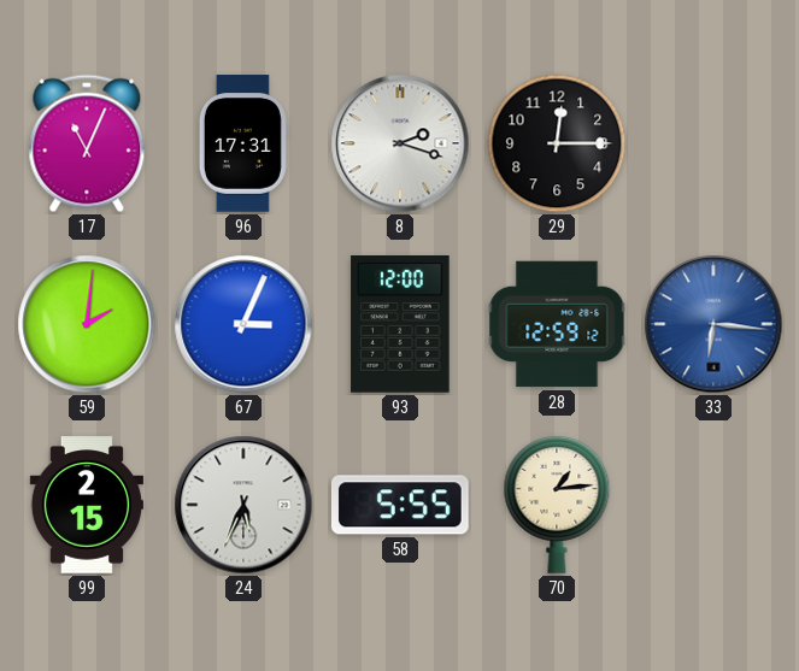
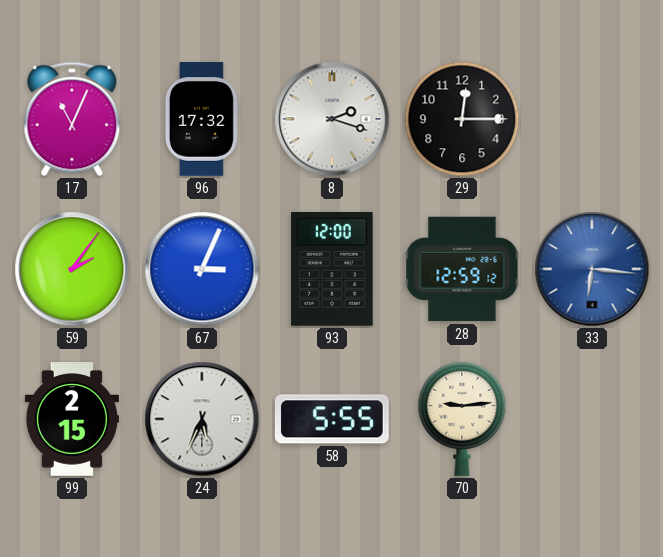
96: 17:31 -> 17:32 (202, 119)
59: 2:01 -> 2:06 (72, 269)
70: 1:14 -> 9:14 (462, 419)
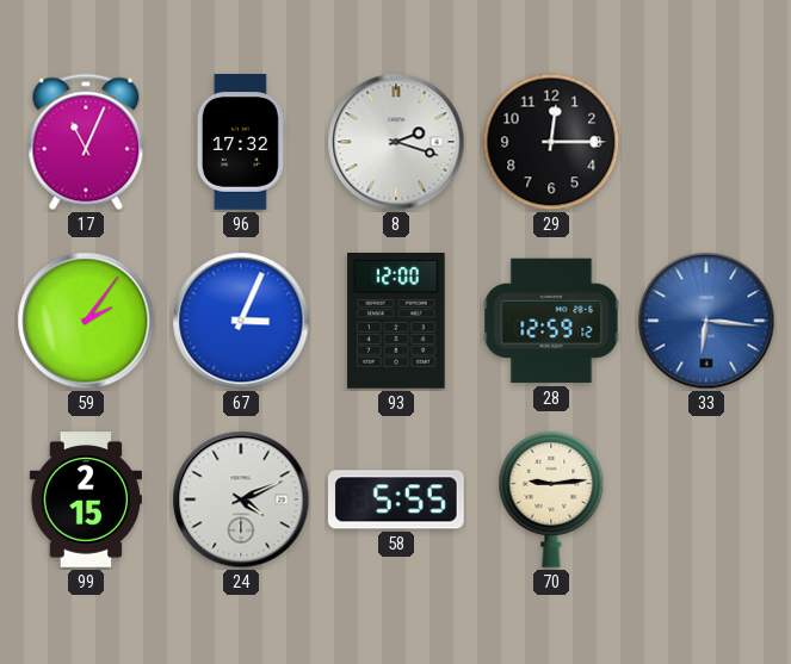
24: 5:34 -> 4:11 (241, 499)
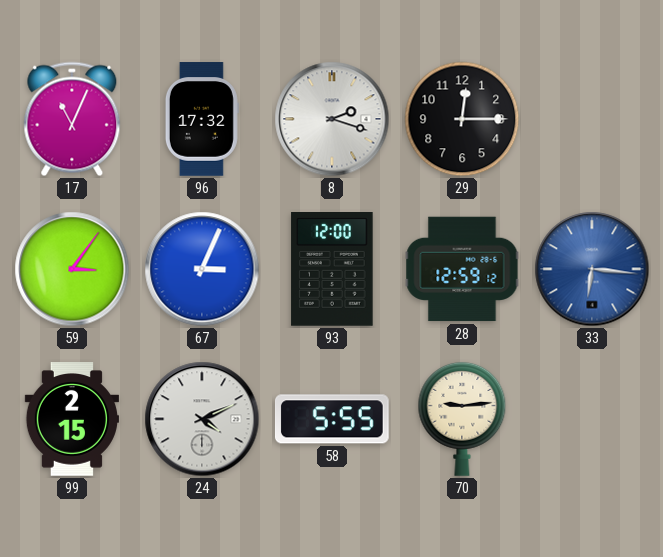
59: 2:06 -> 3:06 (72, 269)
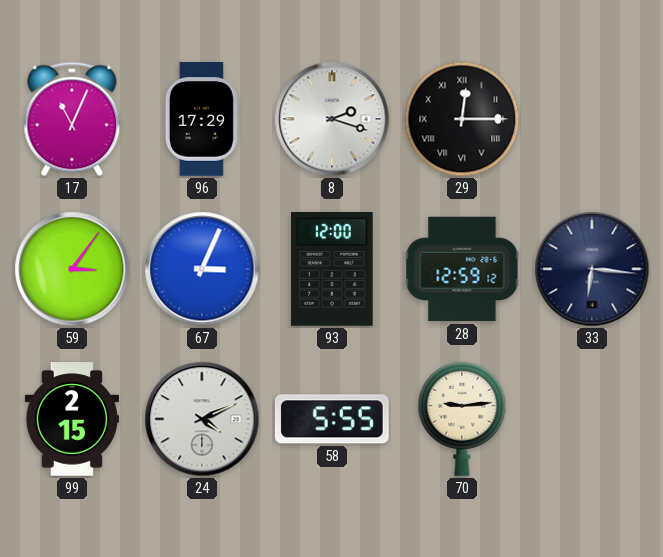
96: 17:32 -> 17:29 (202, 119)
29 numerals: Arabic -> Roman (462, 119)
33 dial: blue -> navy (592, 269)
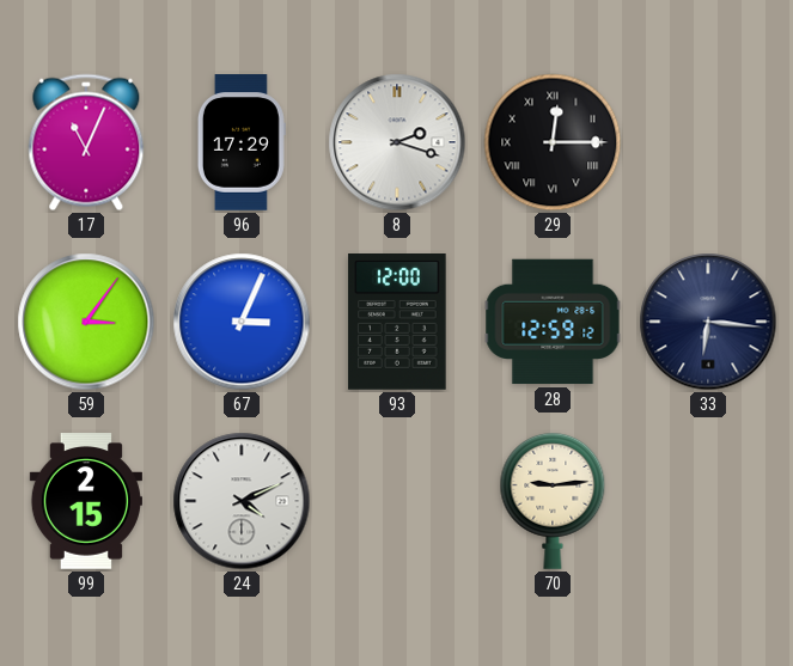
58: 5:55 -> none (332, 419)
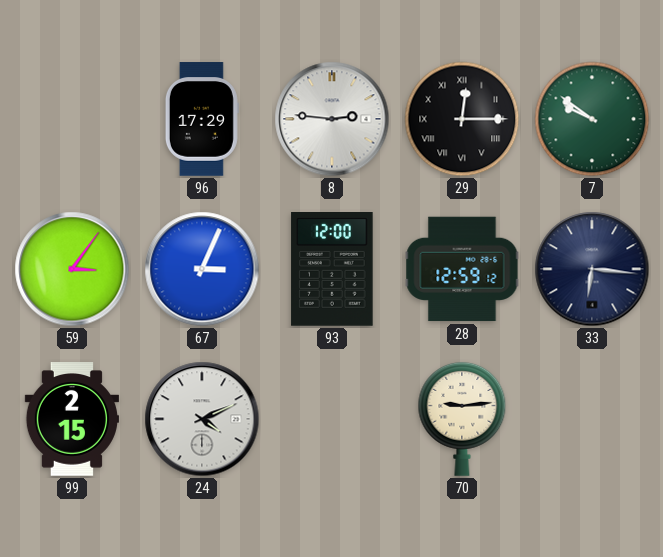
17: 11:04 -> none (86, 142)
8: 2:18 -> 2:46 (332, 119)
7: none -> 9:51 (592, 119)
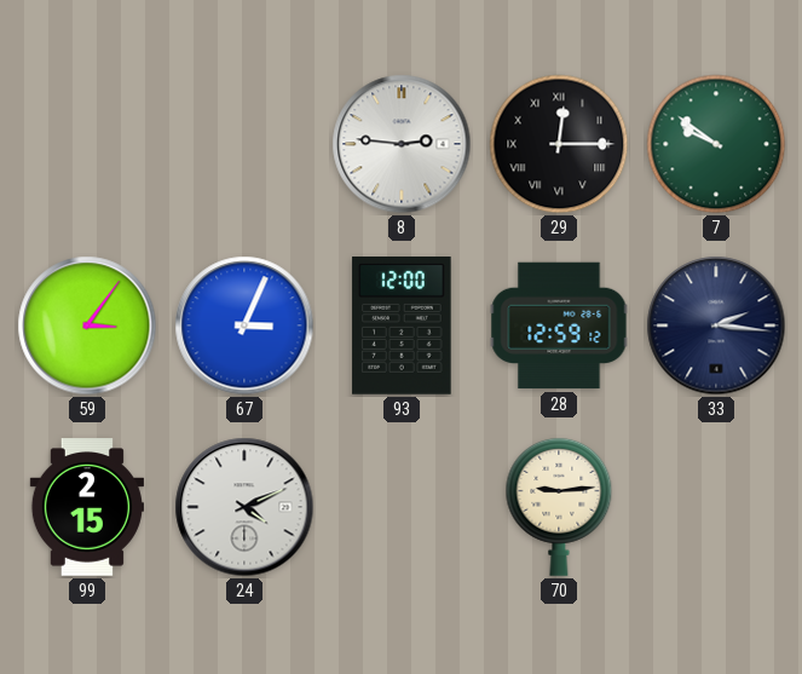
96: 17:29 -> none (202, 119)
33: 6:16 -> 2:16 (716, 326)
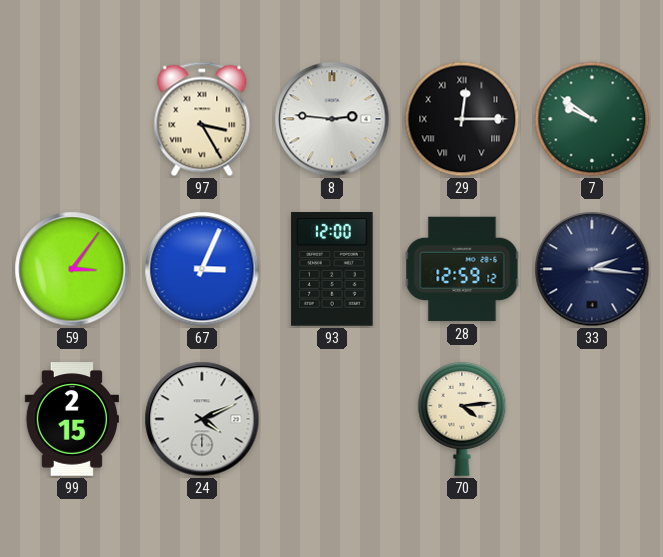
97: none -> 3:25 (202, 119)
70: 9:14 -> 4:14 (462, 419)
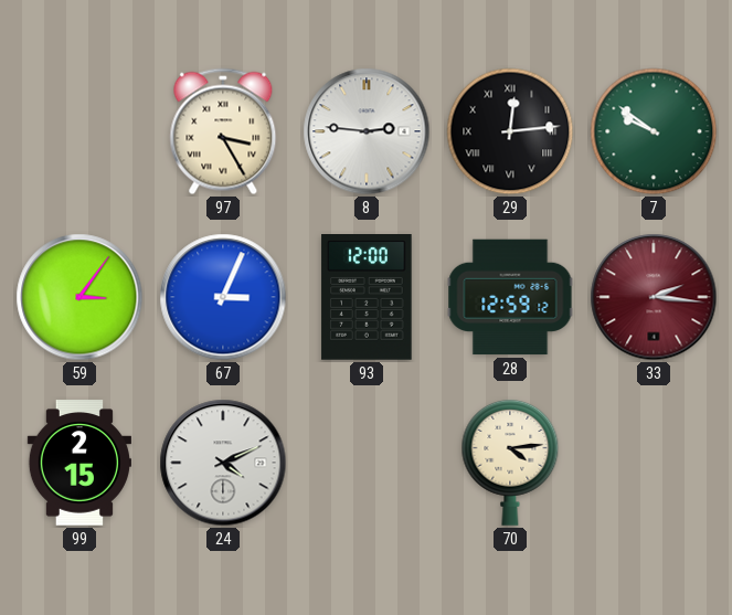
29: 12:15 -> 12:14 (510, 131)
33 dial: navy -> burgundy (654, 297)
